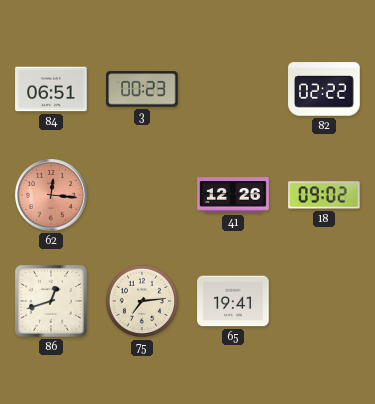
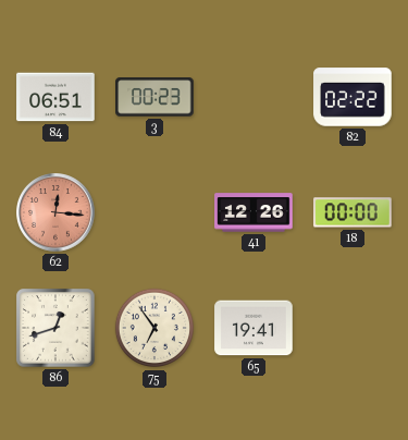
18: 09:02 -> 00:00 (353, 212)
75: 7:14 -> 6:54 (154, 328)
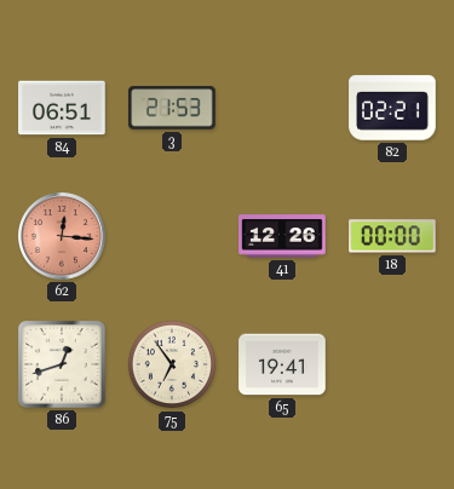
3: 00:23 -> 21:53 (172, 108)
82: 02:22 -> 02:21 (392, 108)
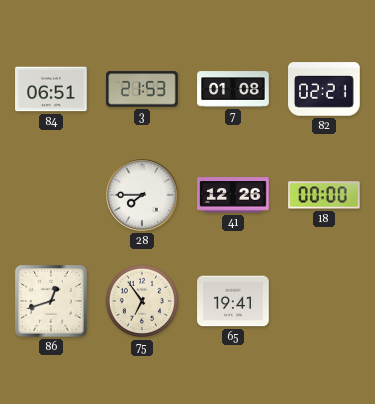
7: none -> 01:08 (233, 89)
62: 12:16 -> none (63, 237)
28: none -> 7:45 (143, 196)
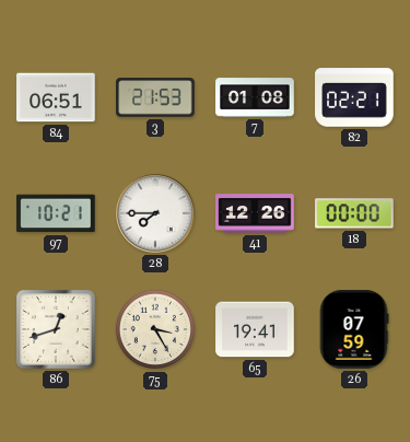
97: none -> 10:21 (56, 213)
75: 6:54 -> 3:25 (155, 329)
26: none -> 07:59 (354, 329)
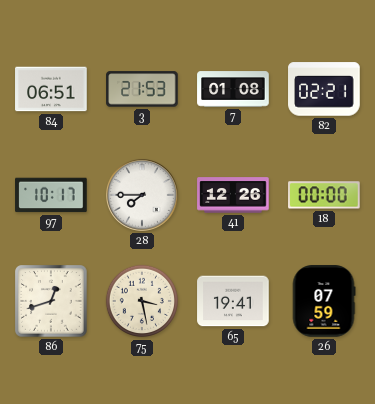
97: 10:21 -> 10:17 (51, 195)
75: 3:25 -> 3:28 (142, 301)
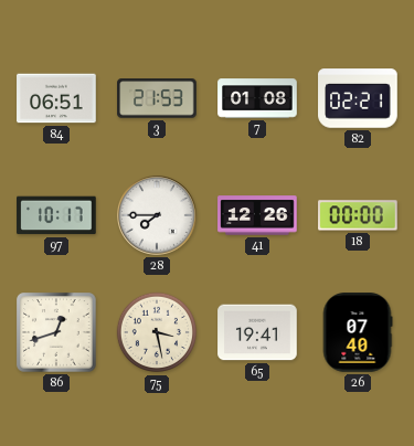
26: 07:59 -> 07:40 (358, 332)
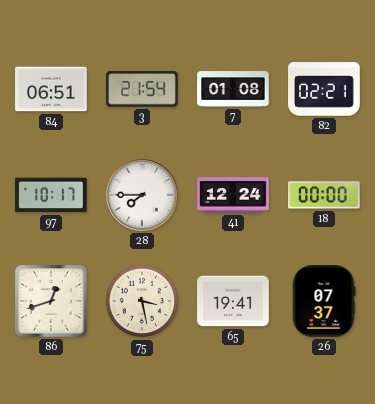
3: 21:53 -> 21:54 (142, 89)
41: 12:26 -> 12:24 (233, 195)
26: 07:40 -> 07:37 (324, 301)
